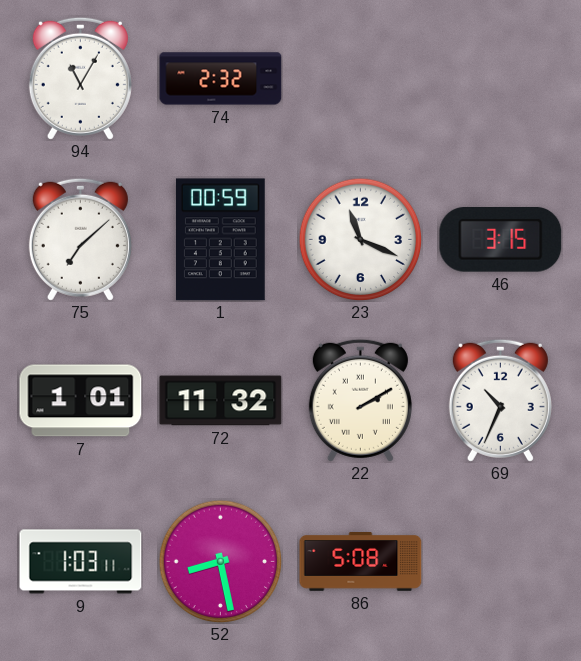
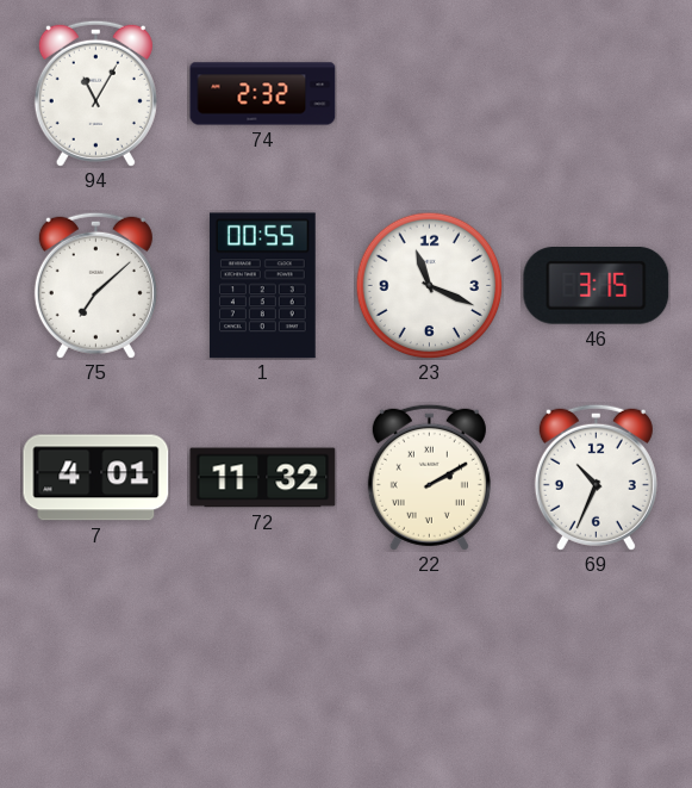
1: 00:59 -> 00:55 (262, 286)
7: 1:01 -> 4:01 (96, 478)
9: 1:03 -> none (81, 562)
52: 8:28 -> none (220, 561)
86: 5:08 -> none (361, 562)
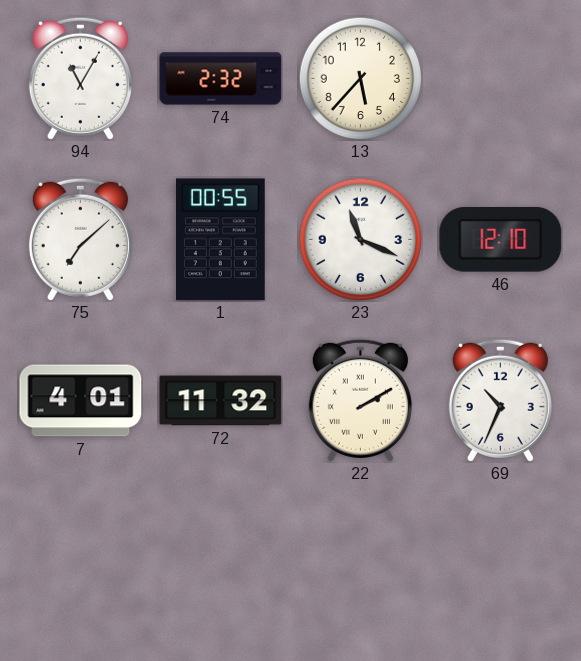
13: none -> 5:37 (360, 78)
46: 3:15 -> 12:10 (501, 240)
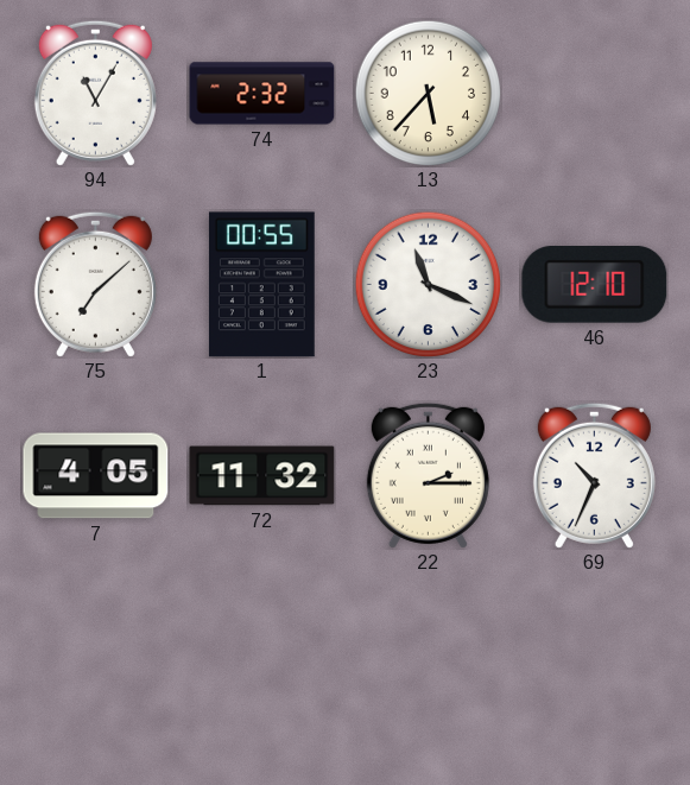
7: 4:01 -> 4:05 (96, 476)
22: 2:10 -> 2:15 (428, 475)
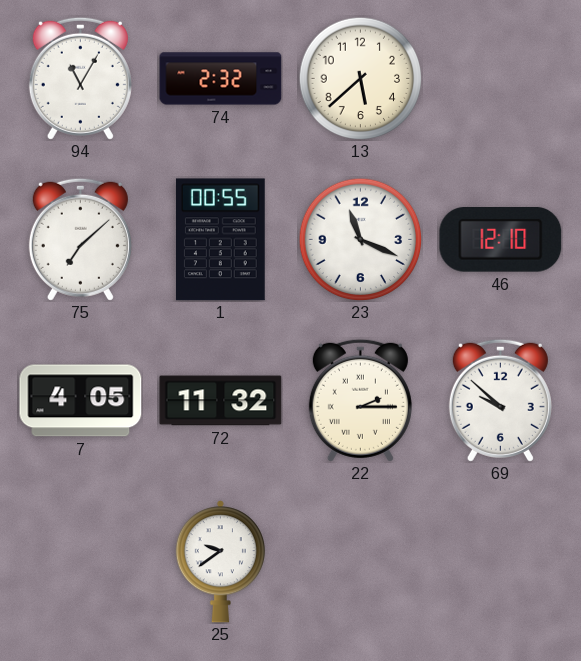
13: 5:37 -> 5:38 (360, 78)
69: 10:34 -> 9:52 (500, 400)
25: none -> 9:39 (220, 562)
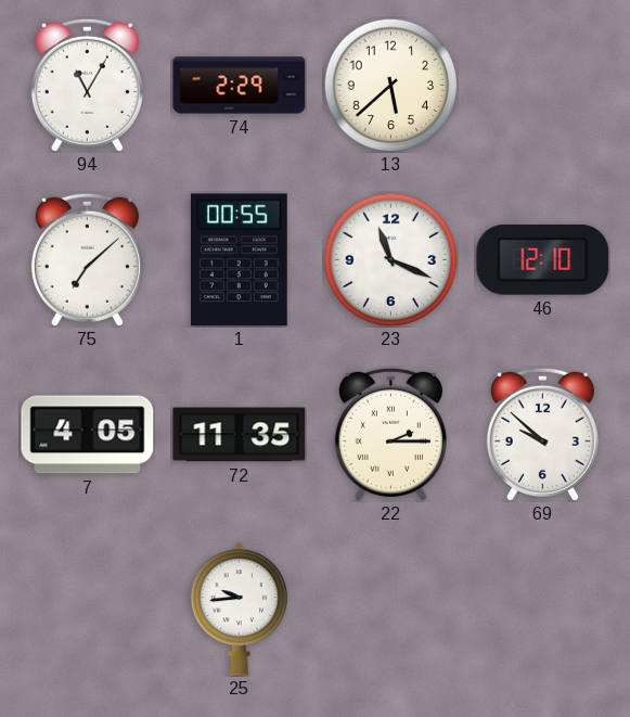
74: 2:32 -> 2:29 (240, 86)
72: 11:32 -> 11:35 (240, 435)
25: 9:39 -> 9:44 (239, 610)
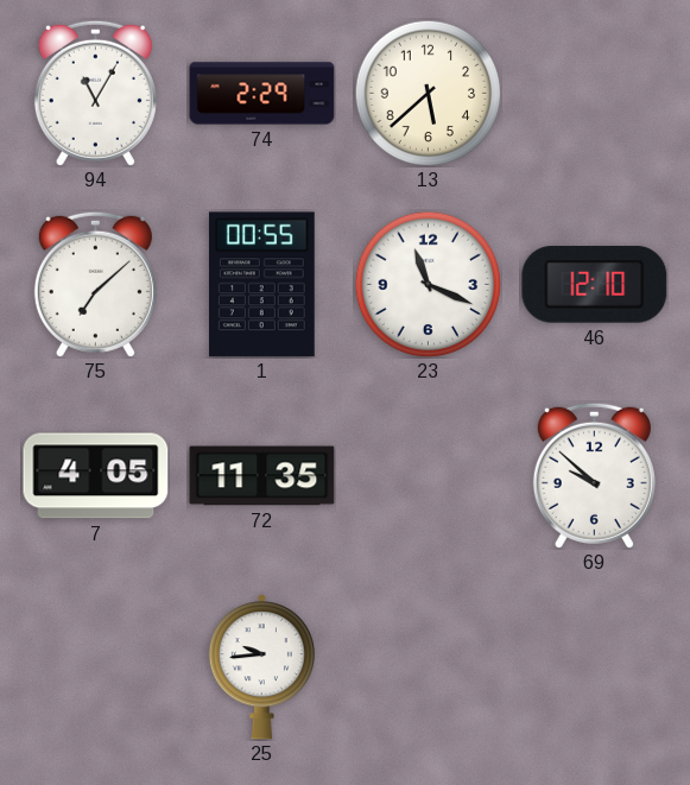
22: 2:15 -> none (390, 434)
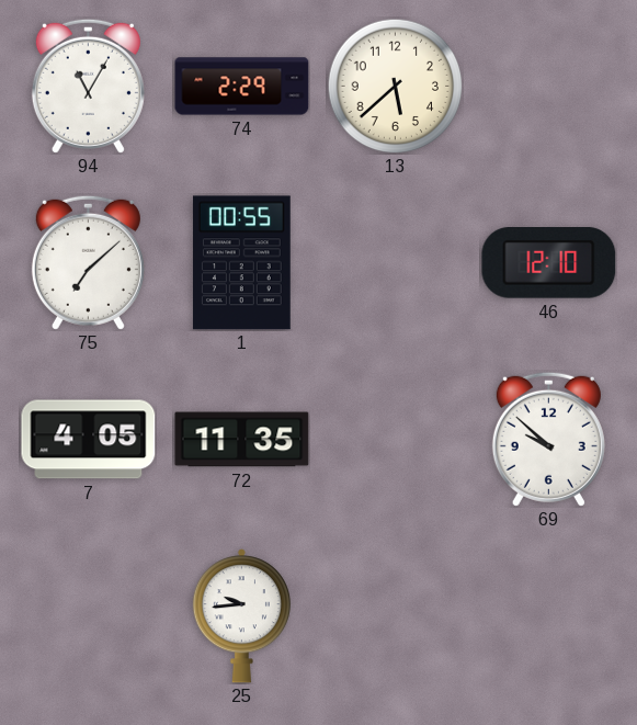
23: 11:19 -> none (428, 284)
